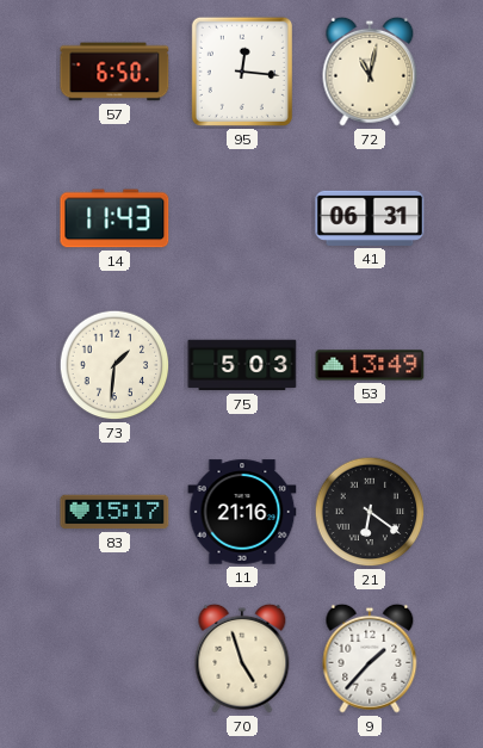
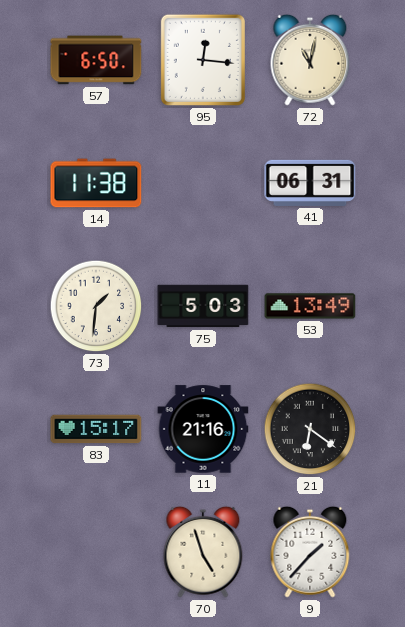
14: 11:43 -> 11:38 (96, 183)
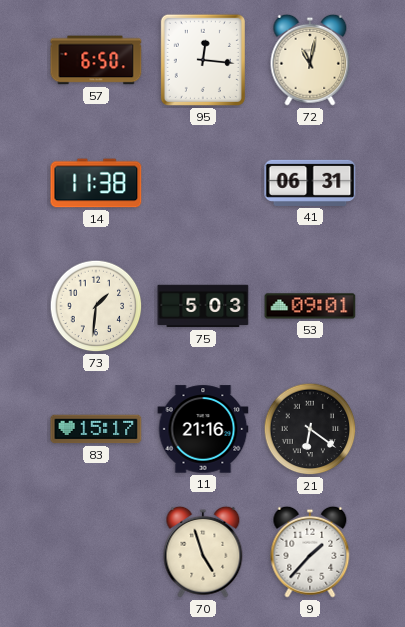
53: 13:49 -> 09:01 (310, 306)
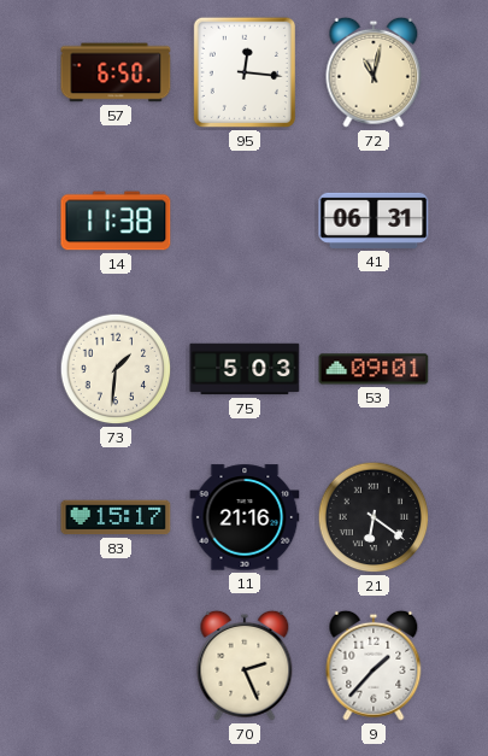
70: 4:57 -> 2:26 (245, 666)
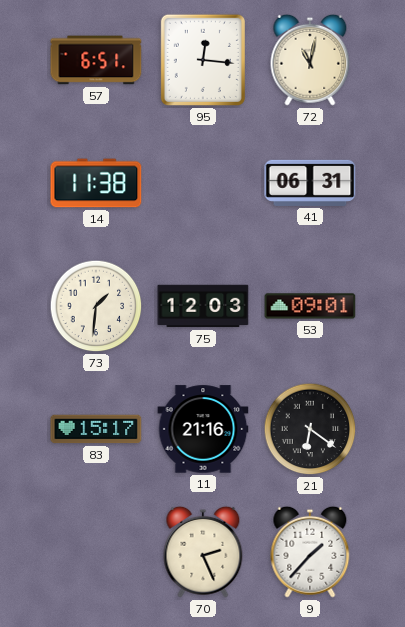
57: 6:50 -> 6:51 (96, 60)
75: 5:03 -> 12:03 (203, 306)
